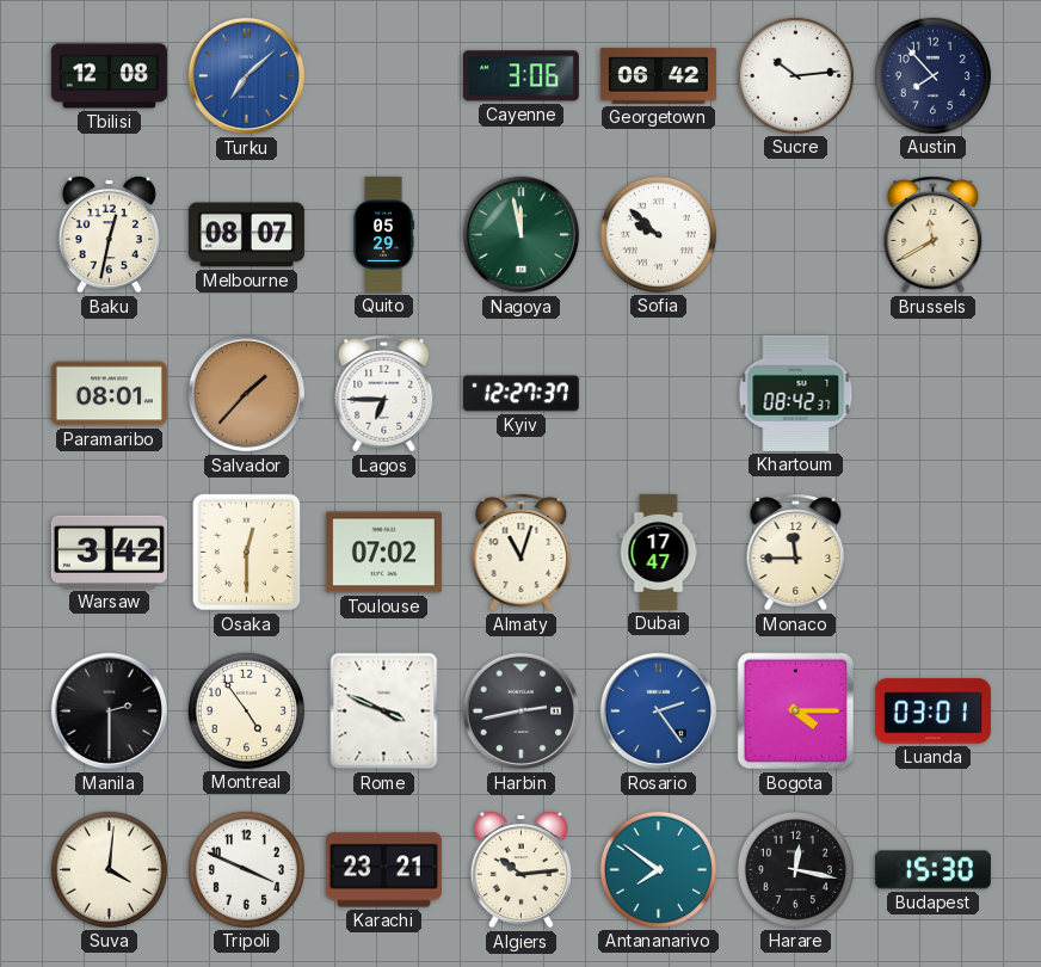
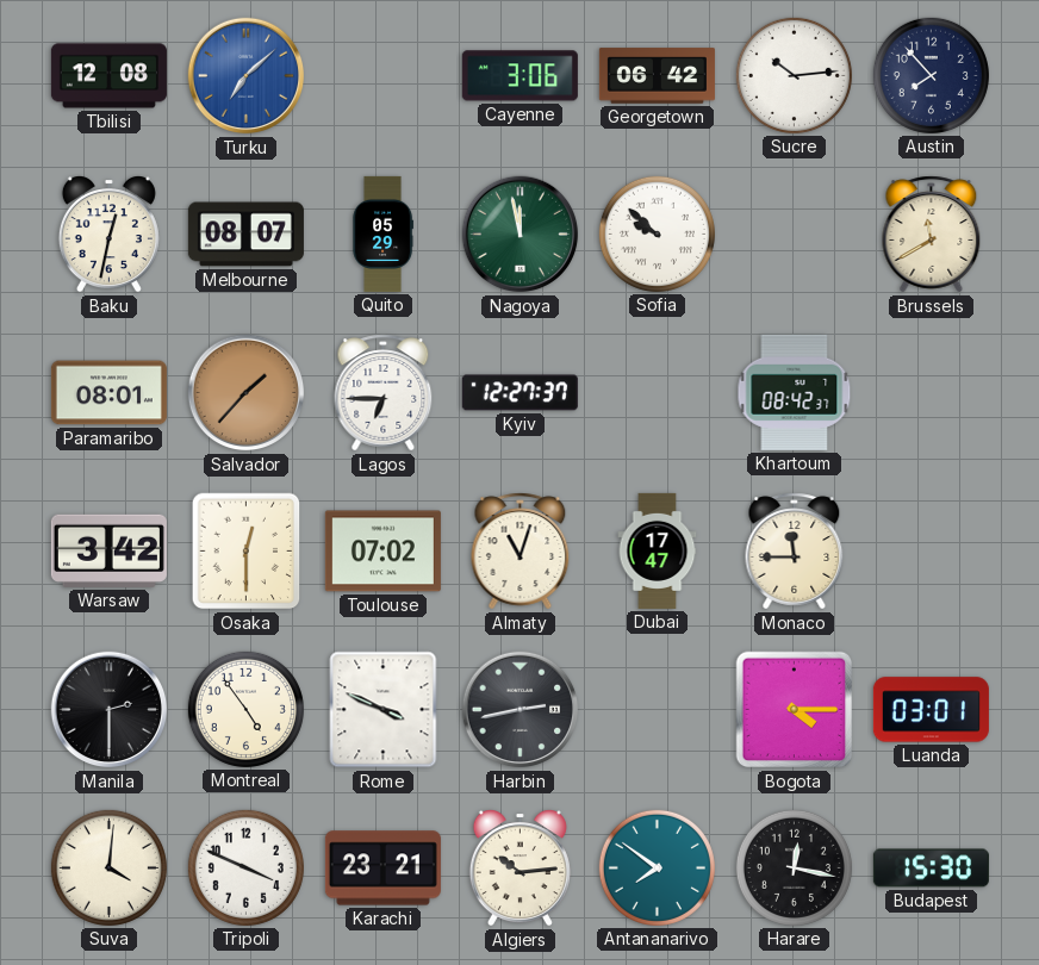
Rosario: 2:24 -> none (659, 712)
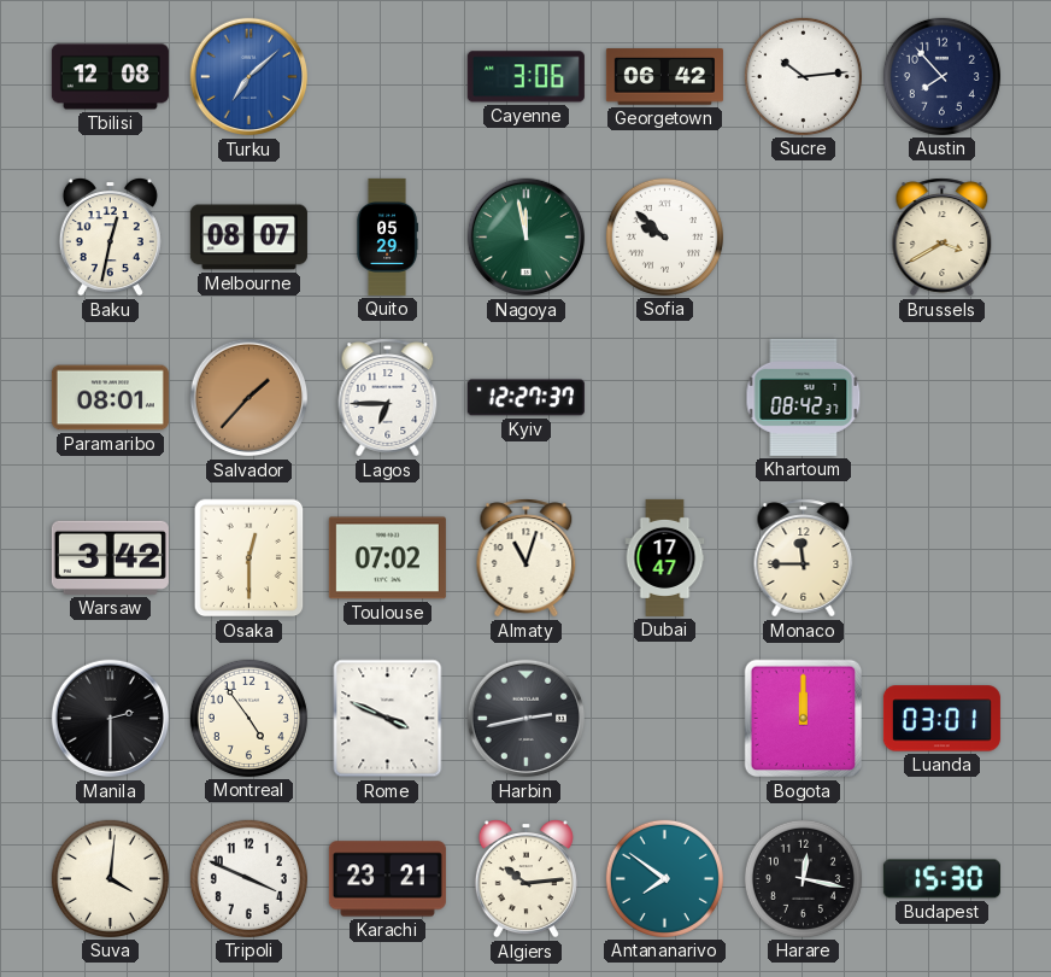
Brussels: 11:40 -> 3:40 (943, 238)
Bogota: 4:15 -> 12:00 (804, 719)
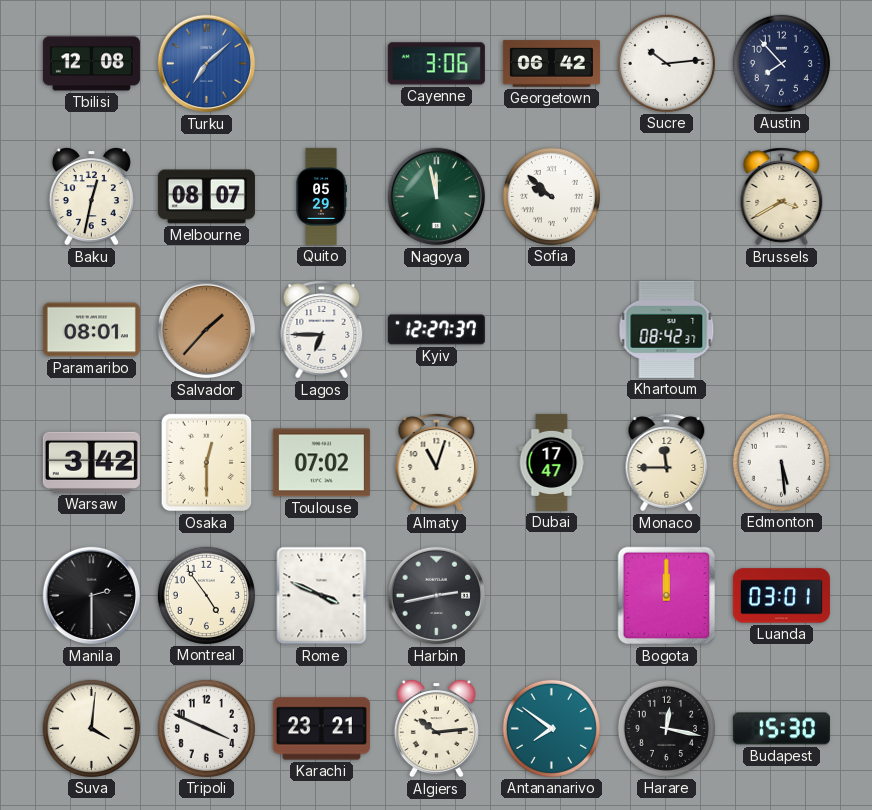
Edmonton: none -> 5:29 (781, 462)
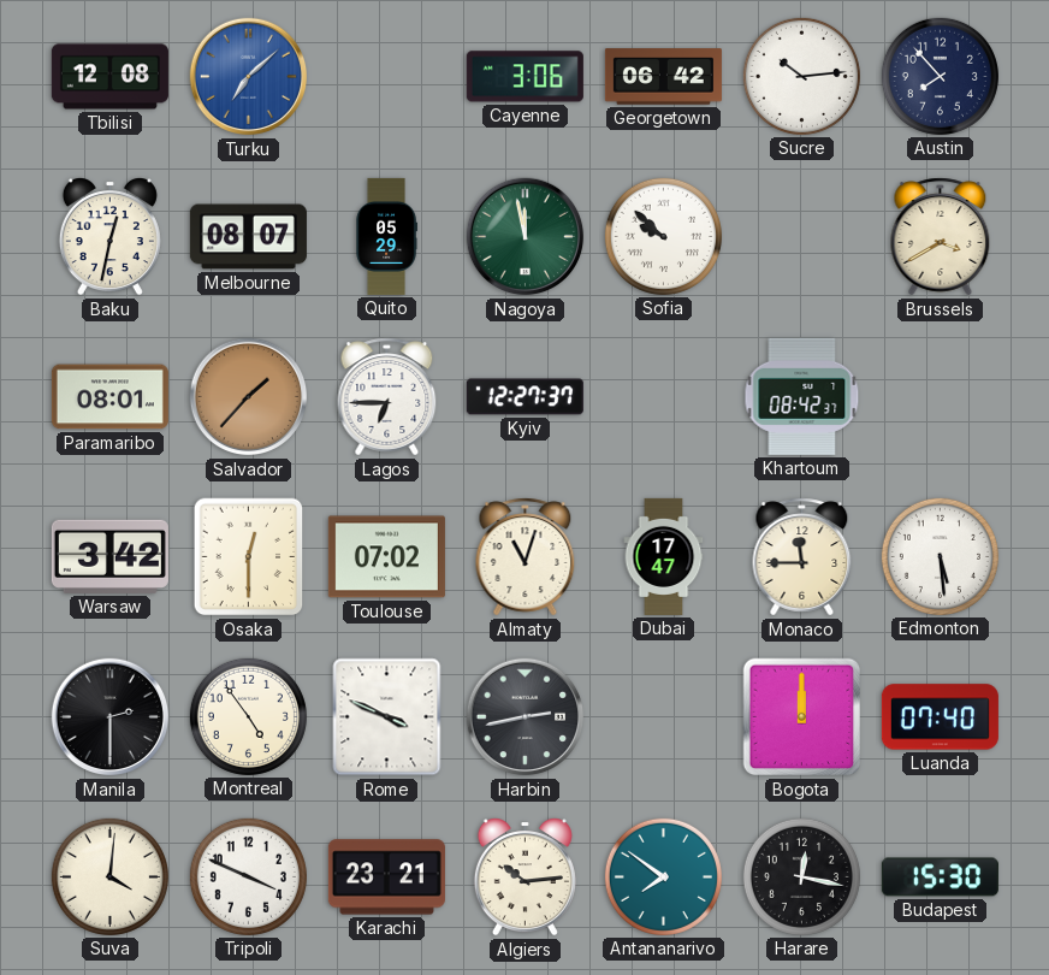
Luanda: 03:01 -> 07:40 (940, 717)
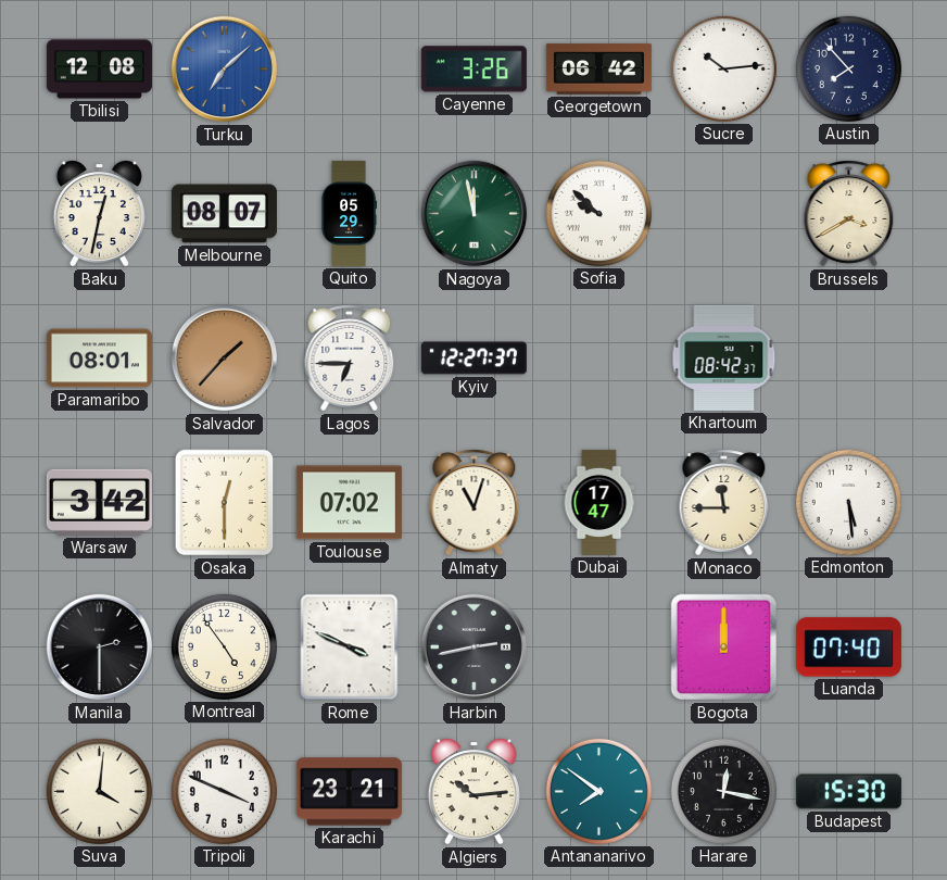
Cayenne: 3:06 -> 3:26 (474, 70)
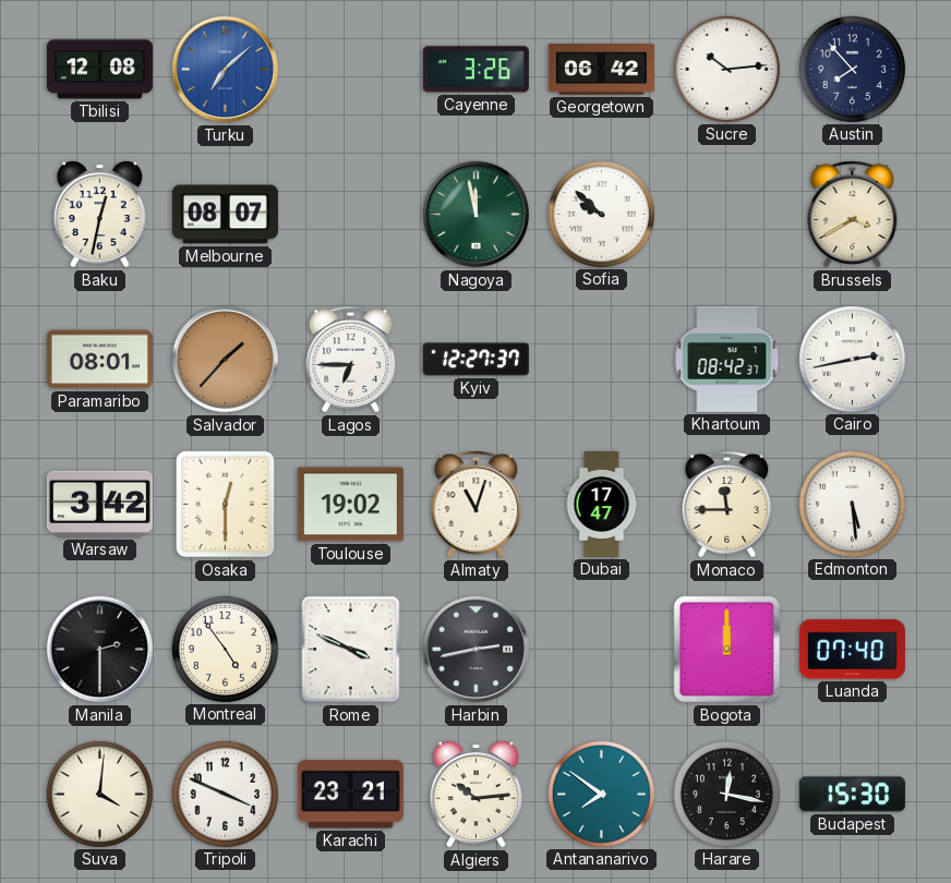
Quito: 05:29 -> none (349, 213)
Cairo: none -> 2:43 (852, 359)
Toulouse: 07:02 -> 19:02 (350, 505)
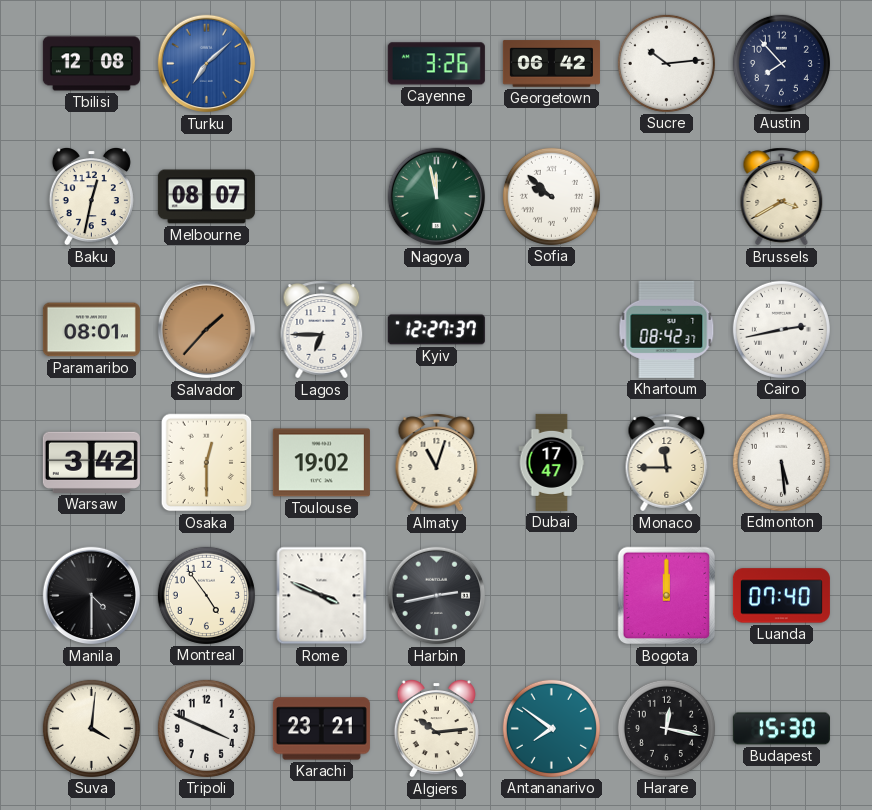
Manila: 2:30 -> 4:30 (92, 596)
